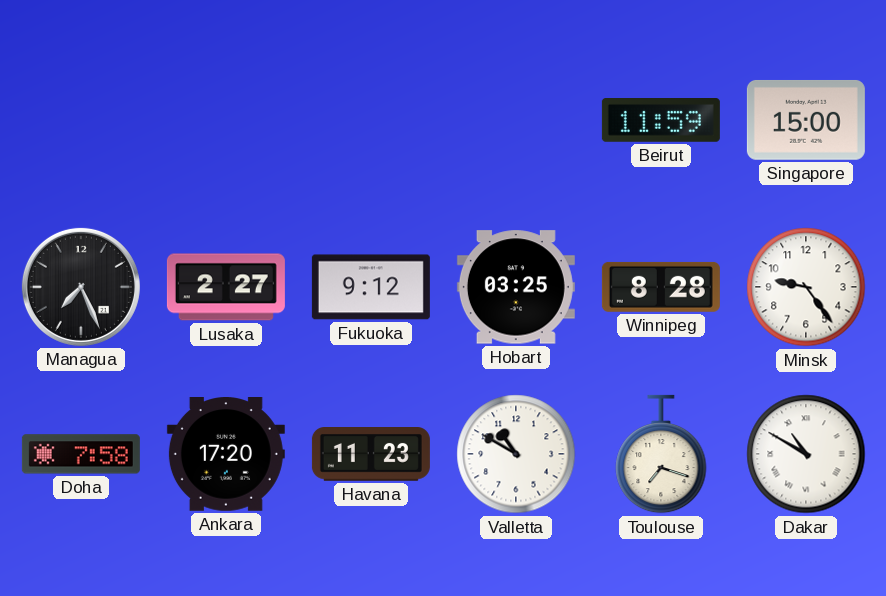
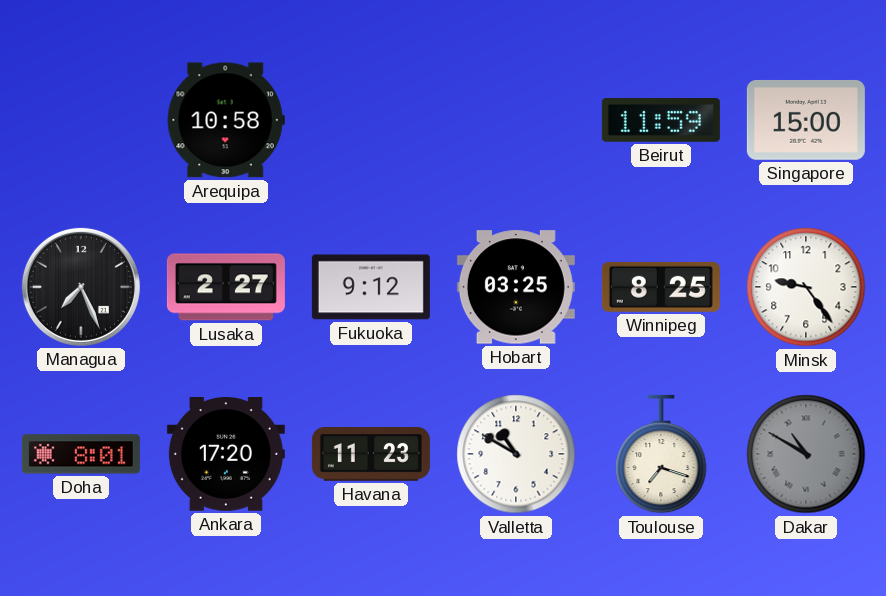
Arequipa: none -> 10:58 (226, 120)
Winnipeg: 8:28 -> 8:25 (661, 287)
Doha: 7:58 -> 8:01 (81, 454)
Dakar dial: white -> grey (806, 454)
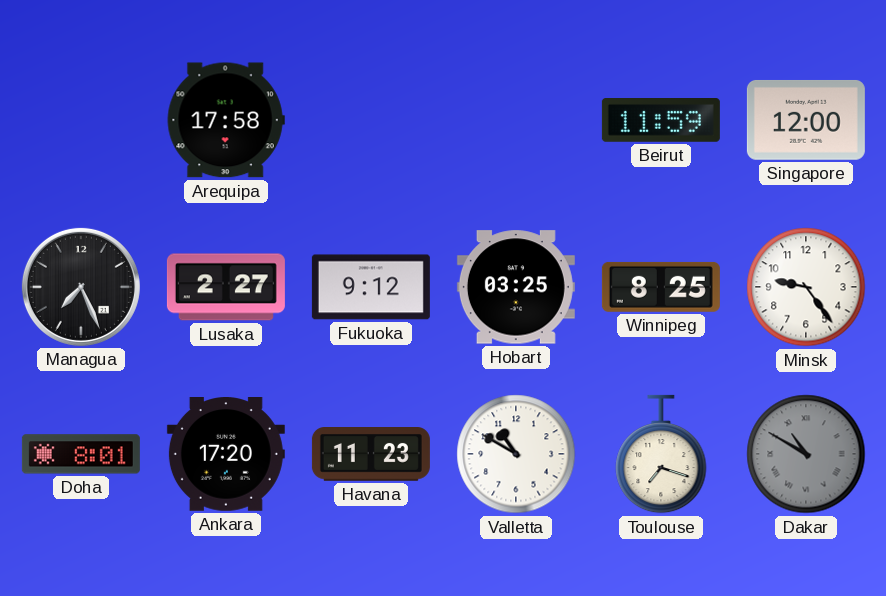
Arequipa: 10:58 -> 17:58 (226, 120)
Singapore: 15:00 -> 12:00 (806, 120)
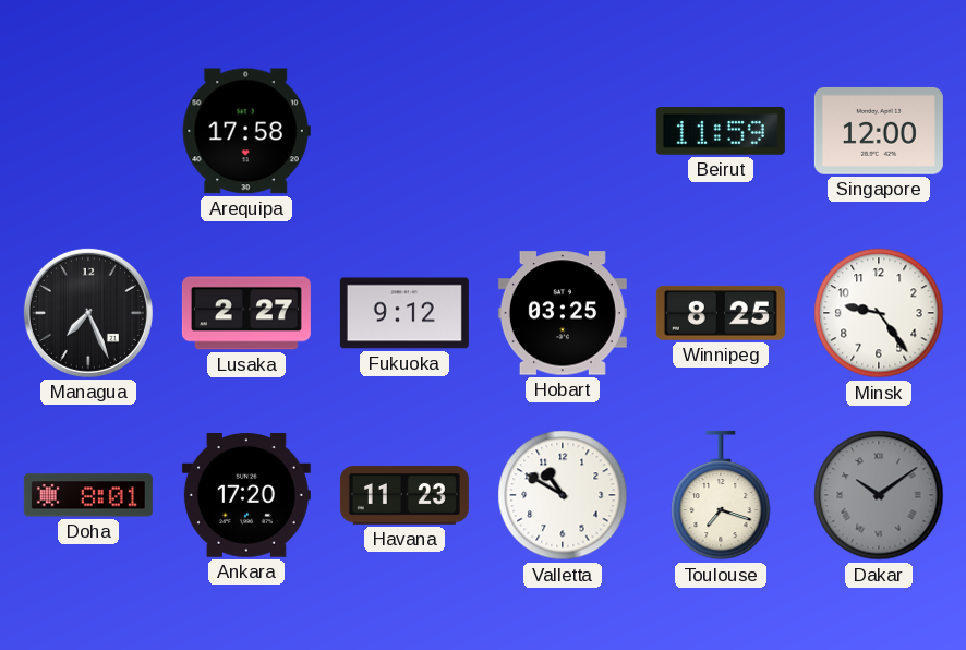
Dakar: 10:50 -> 10:09 (879, 495)
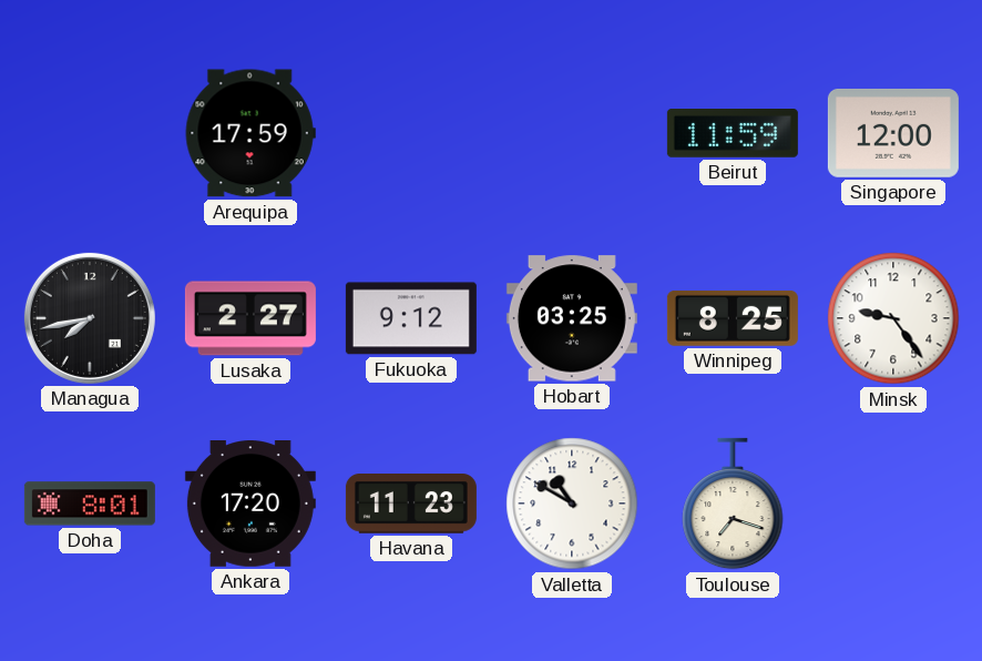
Arequipa: 17:58 -> 17:59 (250, 133)
Managua: 7:26 -> 7:43 (90, 318)
Dakar: 10:09 -> none (879, 495)
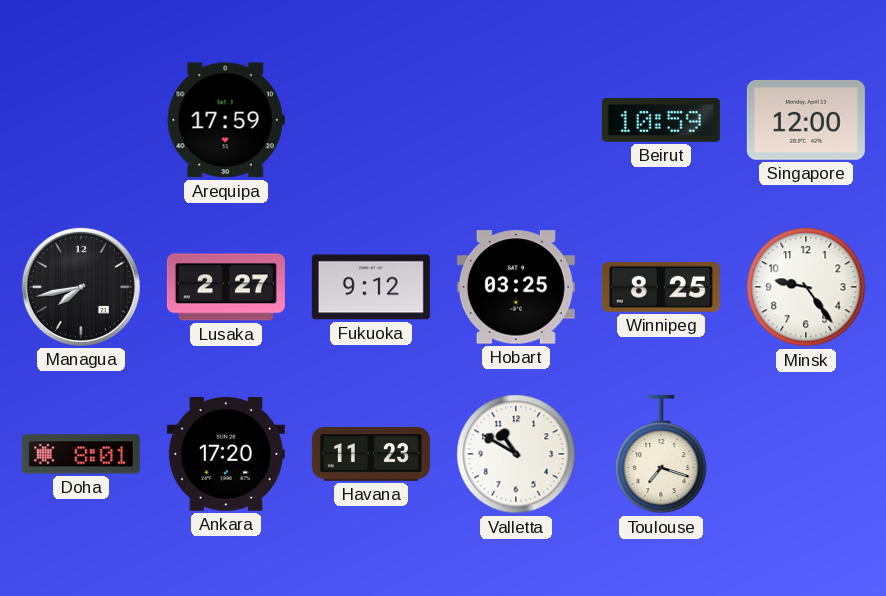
Beirut: 11:59 -> 10:59 (661, 121)
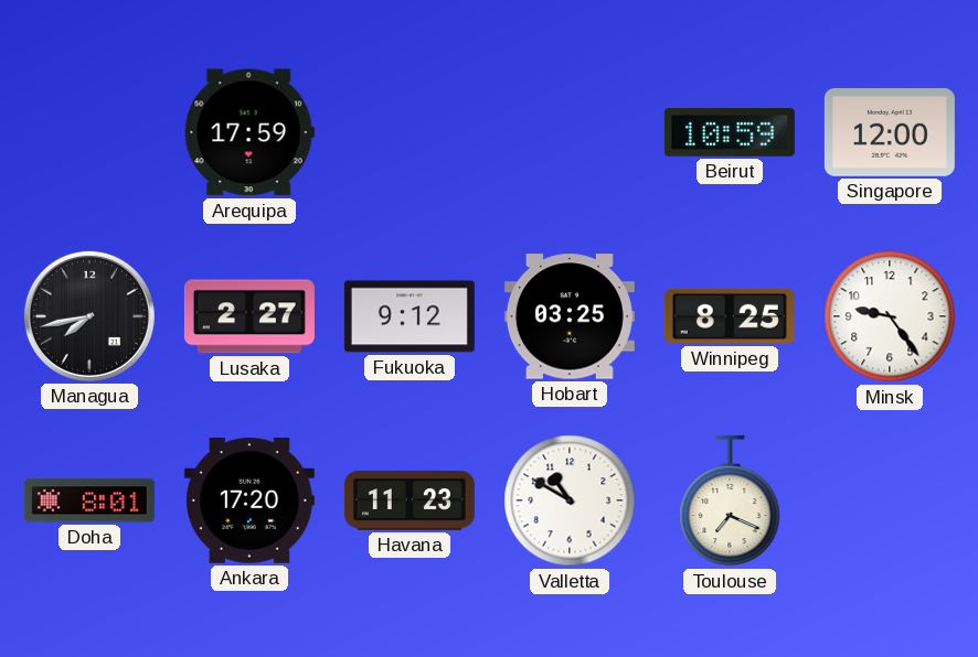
Toulouse: 7:18 -> 7:19 (730, 500)
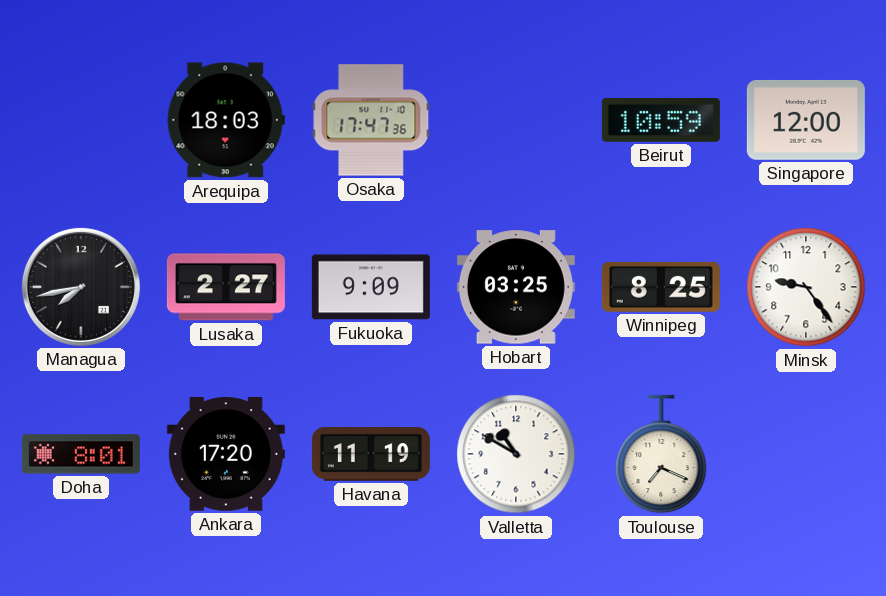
Arequipa: 17:59 -> 18:03 (226, 120)
Osaka: none -> 17:47 (371, 120)
Fukuoka: 9:12 -> 9:09 (371, 287)
Havana: 11:23 -> 11:19 (371, 455)
